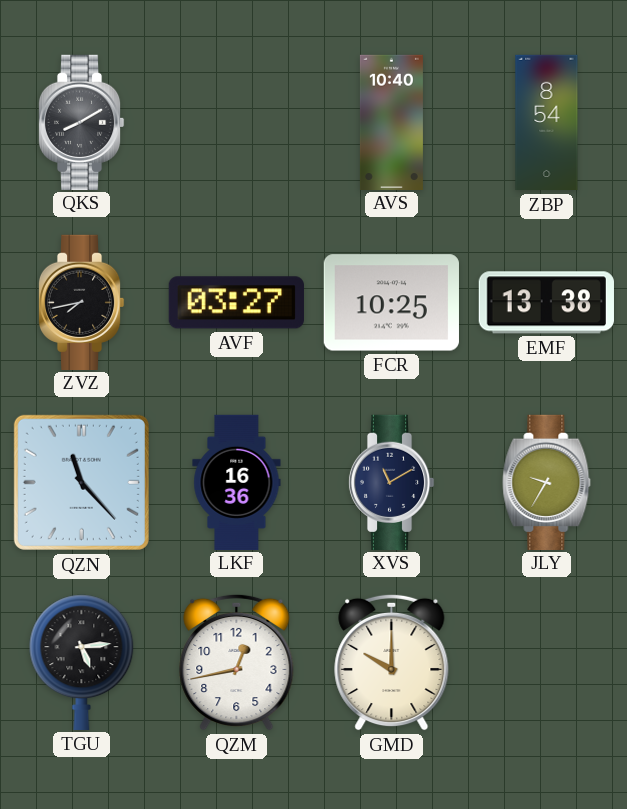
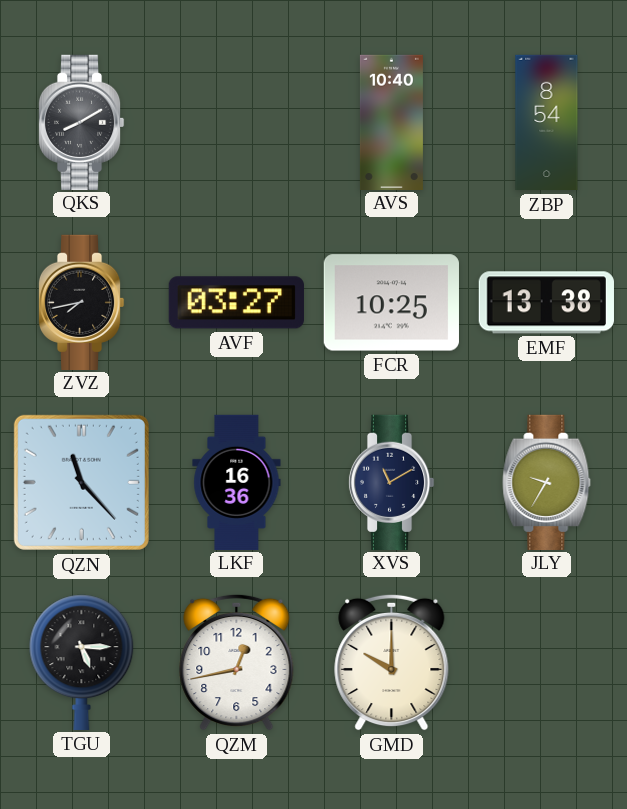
TGU: 5:14 -> 5:15 (82, 662)
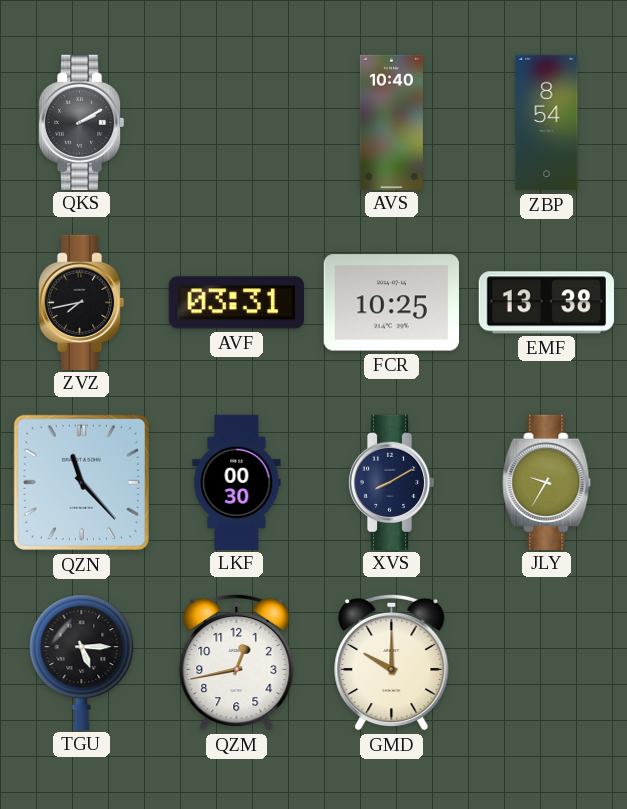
QKS: 8:10 -> 2:10 (81, 122)
AVF: 03:27 -> 03:31 (236, 303)
LKF: 16:36 -> 00:30 (237, 482)
XVS: 11:10 -> 8:10 (391, 482)
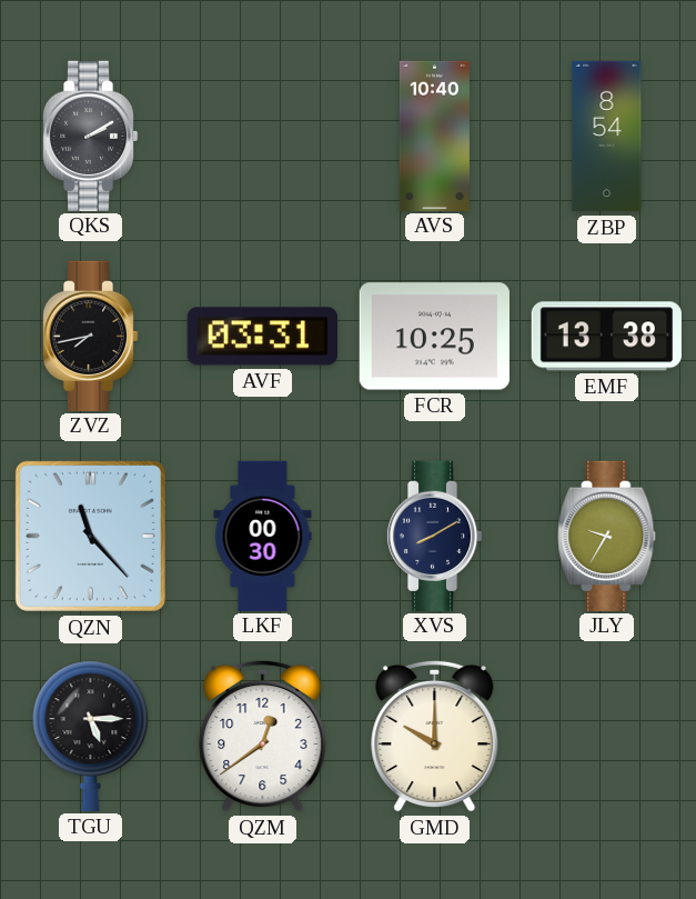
QZM: 12:43 -> 12:39 (263, 736)
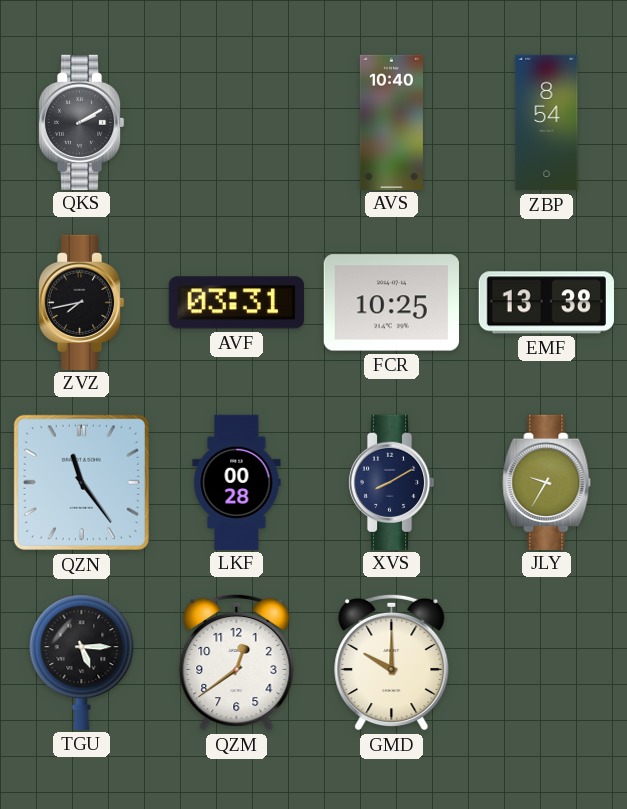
QZN: 11:23 -> 11:24 (81, 482)
LKF: 00:30 -> 00:28 (237, 482)
